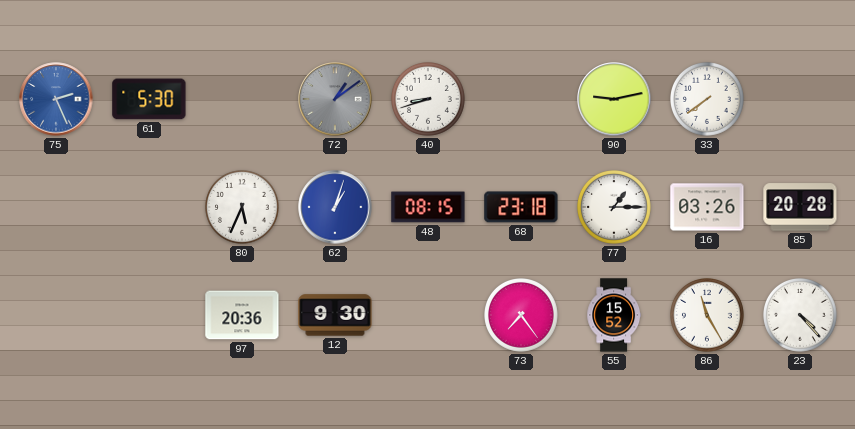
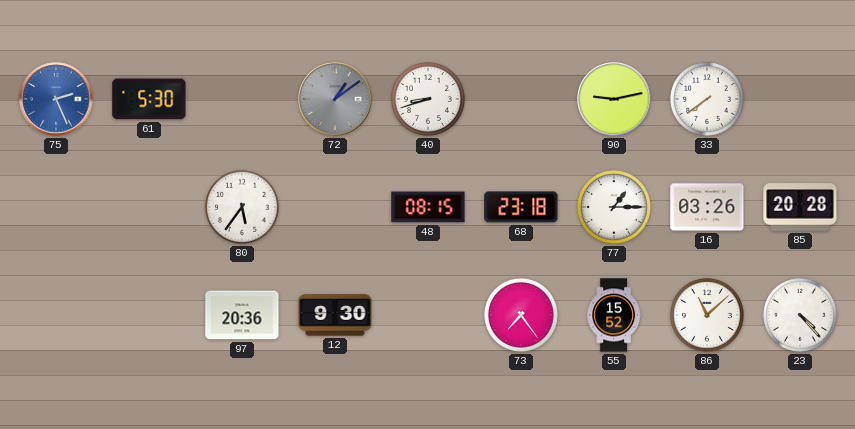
80: 5:34 -> 5:36 (243, 208)
62: 1:03 -> none (335, 207)
86: 11:25 -> 11:08 (708, 316)
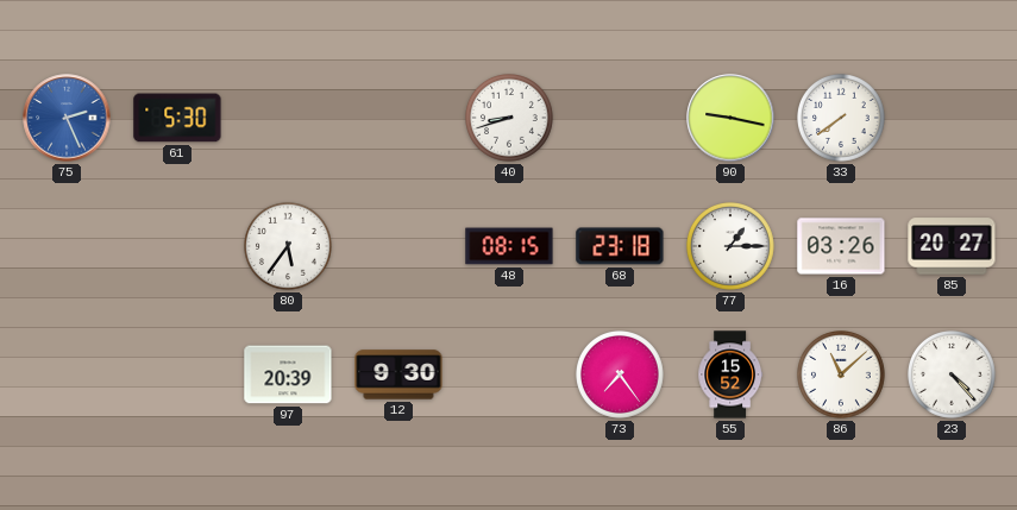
72: 1:09 -> none (335, 99)
90: 9:13 -> 9:17 (730, 118)
85: 20:28 -> 20:27 (952, 246)
97: 20:36 -> 20:39 (288, 374)
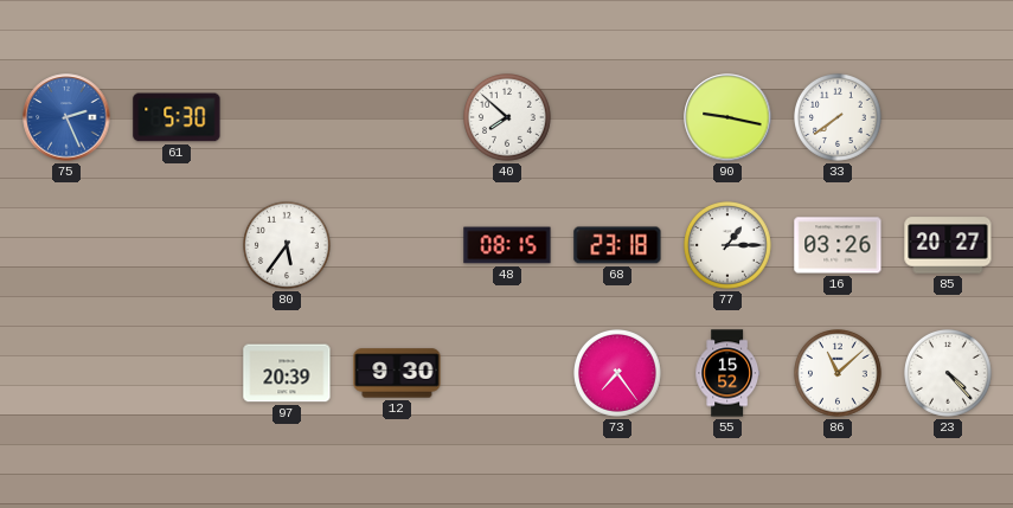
40: 8:42 -> 7:52 (508, 118)
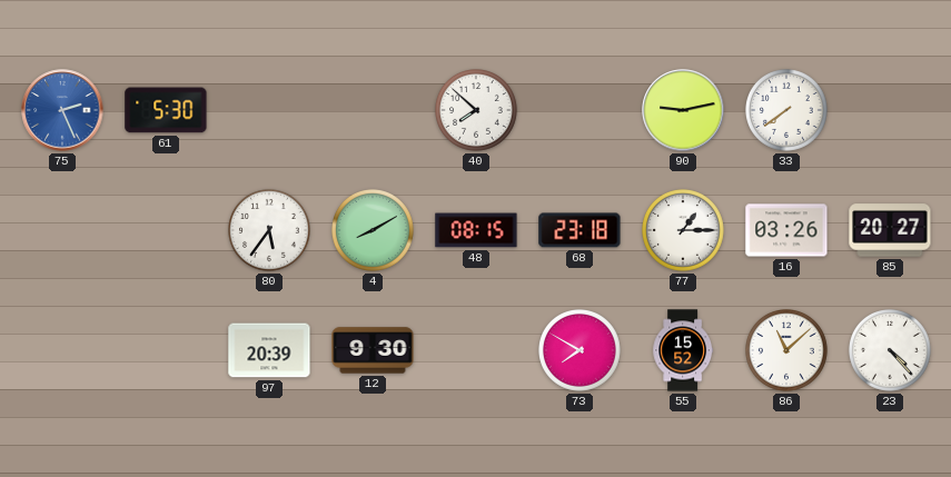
90: 9:17 -> 9:13 (683, 110)
4: none -> 8:10 (374, 231)
73: 7:24 -> 7:50 (581, 351)
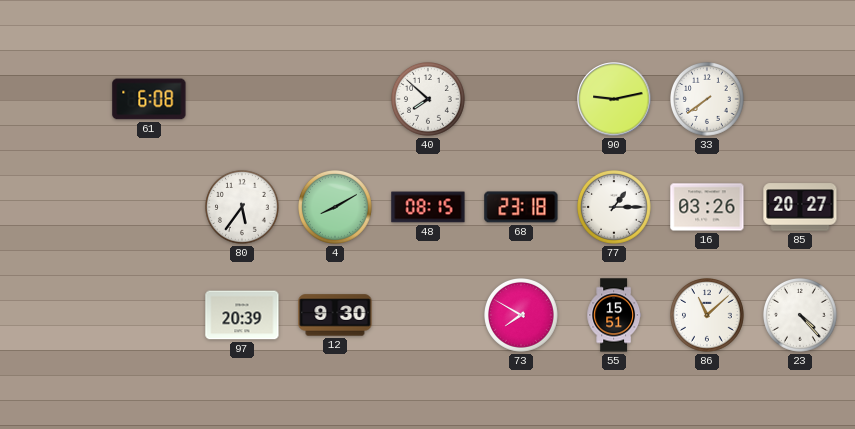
75: 2:26 -> none (62, 110)
61: 5:30 -> 6:08 (149, 99)
55: 15:52 -> 15:51 (613, 315)
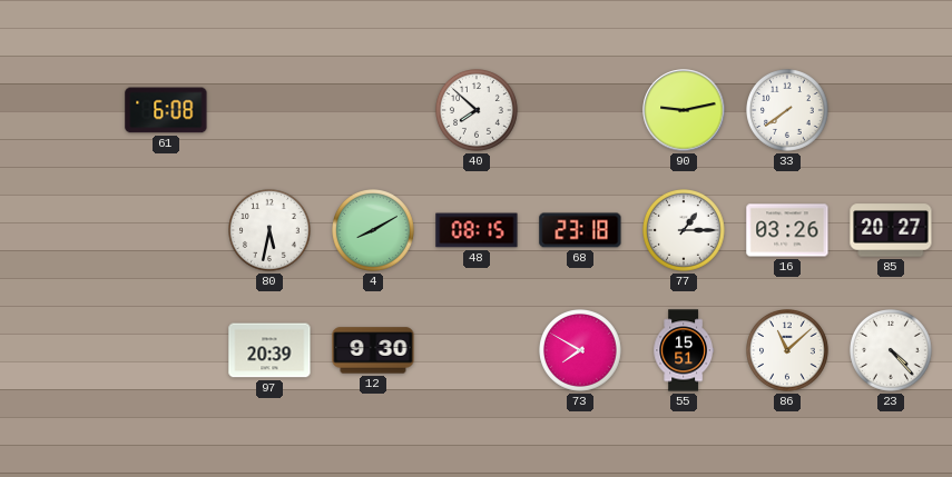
80: 5:36 -> 5:32 (271, 231)
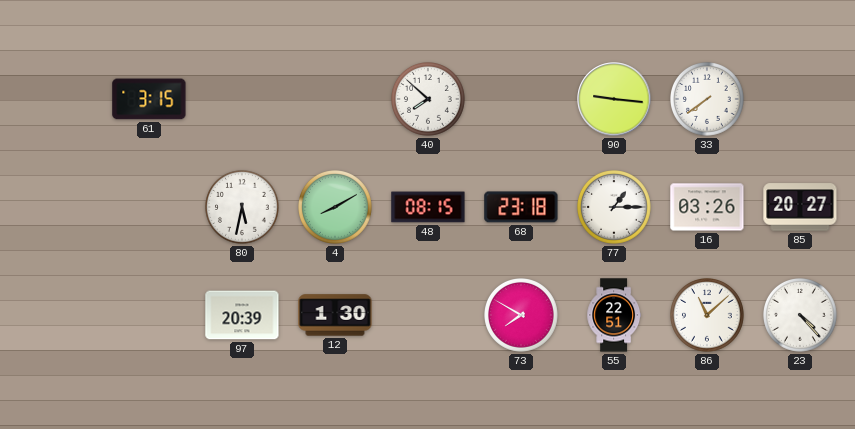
61: 6:08 -> 3:15 (149, 99)
90: 9:13 -> 9:16 (614, 99)
12: 9:30 -> 1:30 (335, 315)
55: 15:51 -> 22:51 (613, 315)
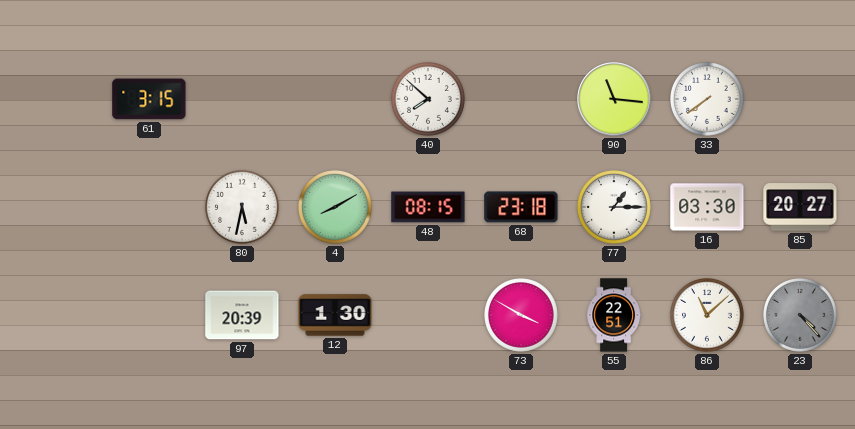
90: 9:16 -> 11:16 (614, 99)
16: 03:26 -> 03:30 (707, 207)
73: 7:50 -> 3:50 (522, 316)
23 dial: white -> grey (801, 316)
